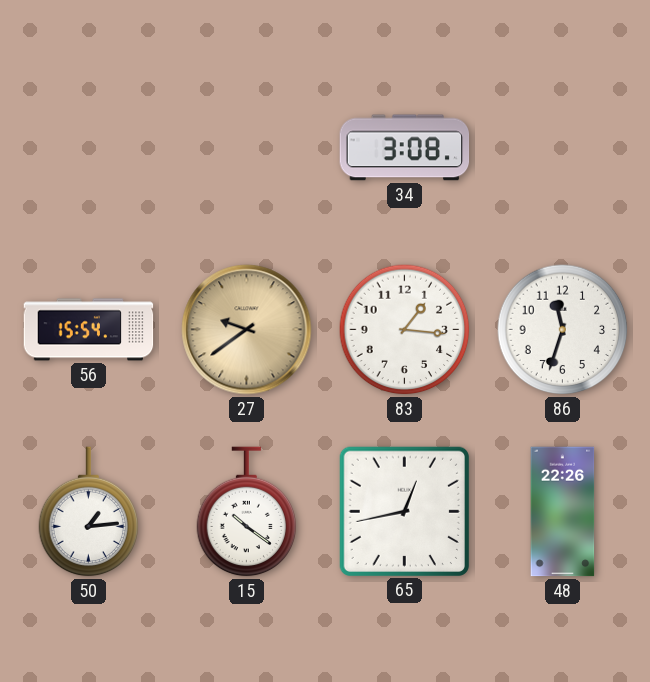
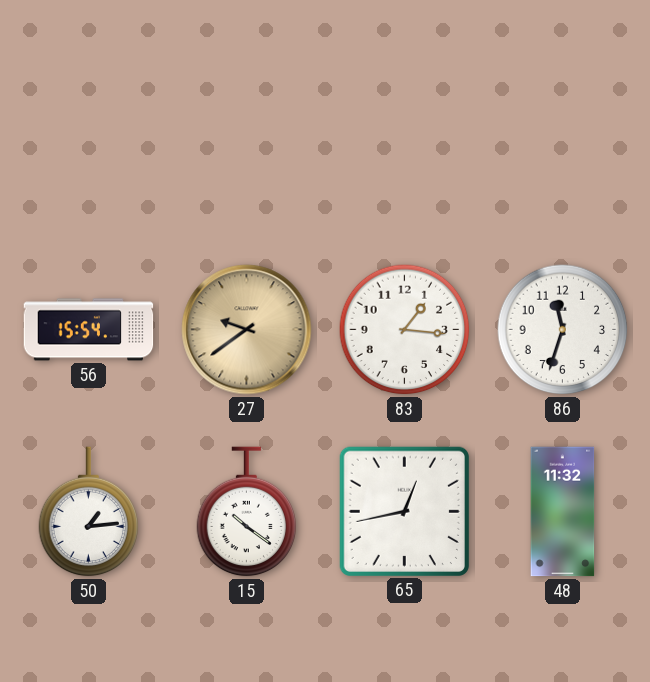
34: 3:08 -> none (405, 148)
48: 22:26 -> 11:32 (563, 512)
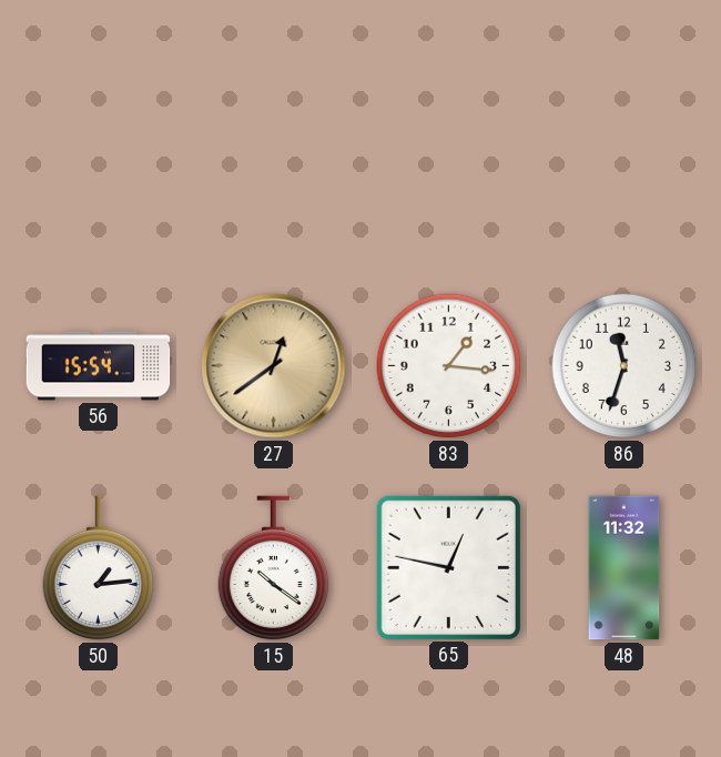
27: 9:39 -> 12:39 (274, 366)
65: 12:43 -> 12:47 (448, 567)
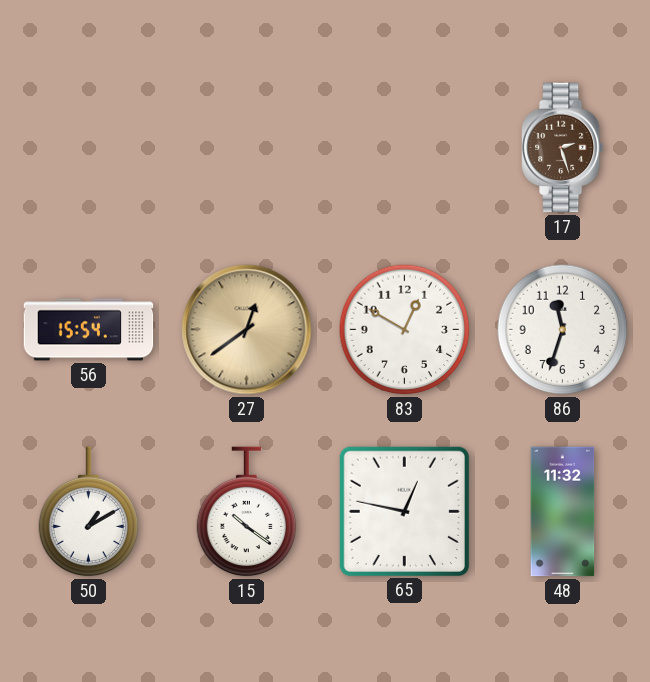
17: none -> 2:27 (562, 148)
83: 1:16 -> 12:50 (405, 330)
50: 1:14 -> 1:10 (89, 512)
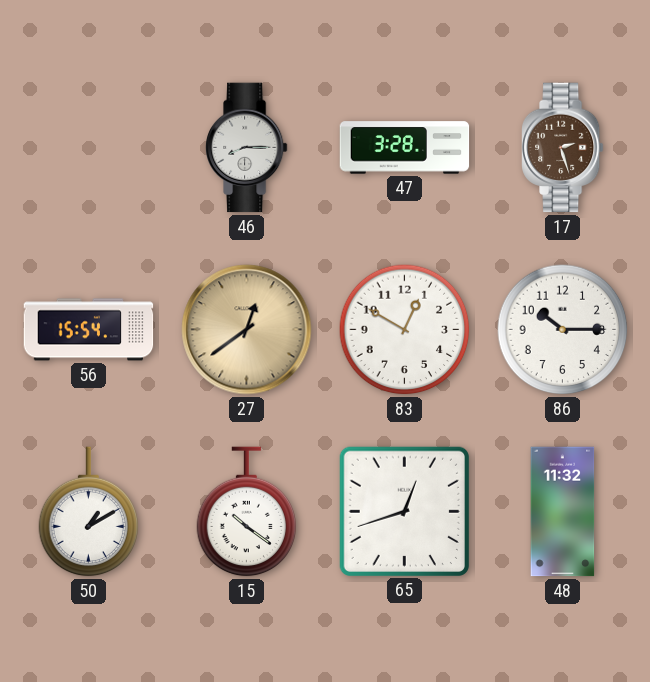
46: none -> 8:15 (246, 148)
47: none -> 3:28 (405, 148)
86: 11:33 -> 10:15 (563, 330)
65: 12:47 -> 12:42 (404, 511)
